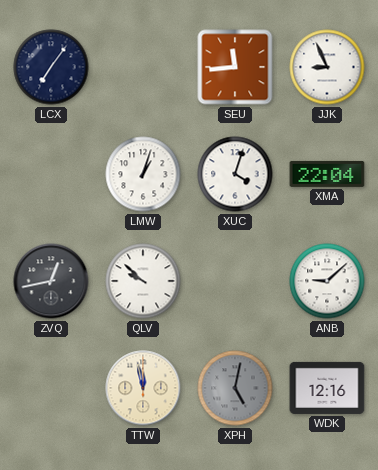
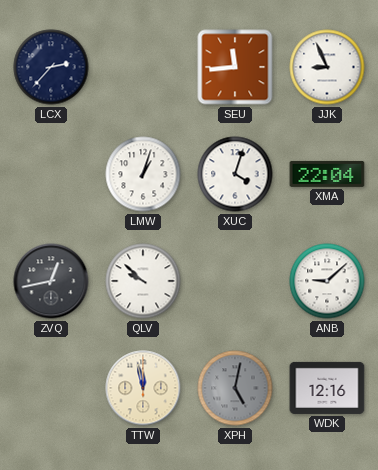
LCX: 7:06 -> 2:37 (51, 67)
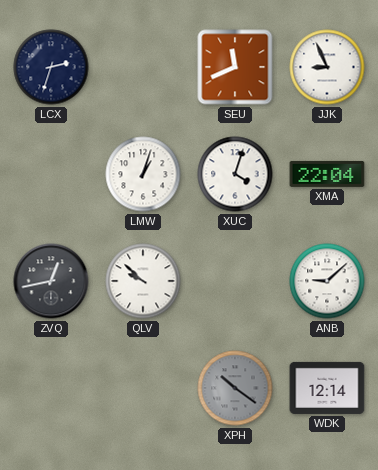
LCX: 2:37 -> 2:33 (51, 67)
SEU: 11:44 -> 11:41 (235, 67)
TTW: 11:58 -> none (143, 388)
XPH: 5:02 -> 10:21 (235, 388)
WDK: 12:16 -> 12:14 (327, 388)
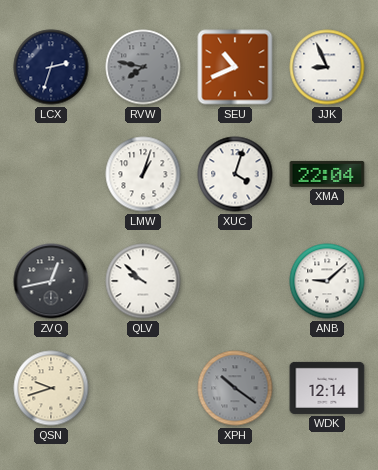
RVW: none -> 7:47 (143, 67)
SEU: 11:41 -> 10:41 (235, 67)
QSN: none -> 9:42 (51, 388)
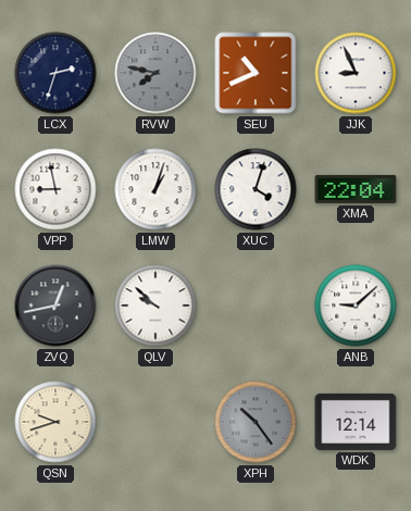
VPP: none -> 8:58 (55, 189)
XPH: 10:21 -> 10:24 (256, 422)
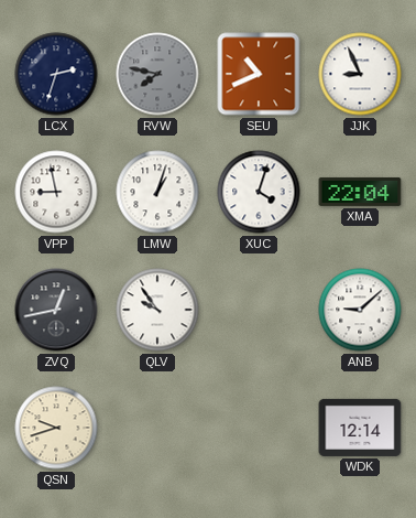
QLV: 9:52 -> 9:54 (157, 310)
XPH: 10:24 -> none (256, 422)
